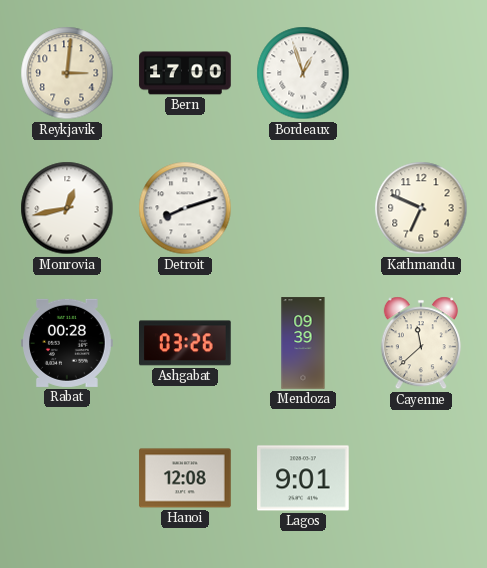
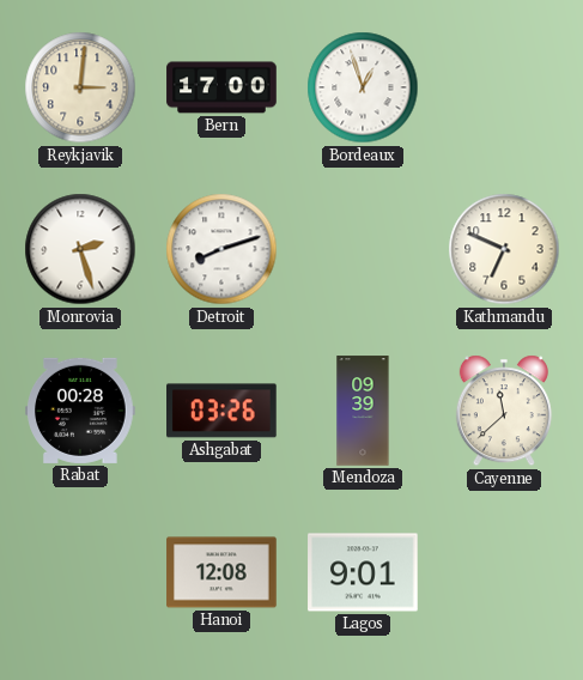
Monrovia: 12:43 -> 2:27 (80, 249)
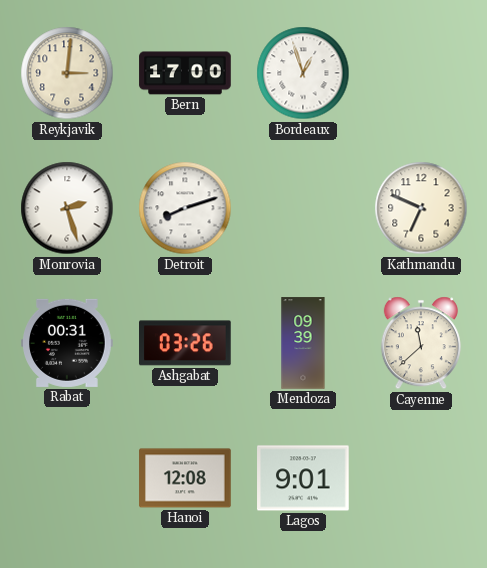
Rabat: 00:28 -> 00:31 (67, 343)
